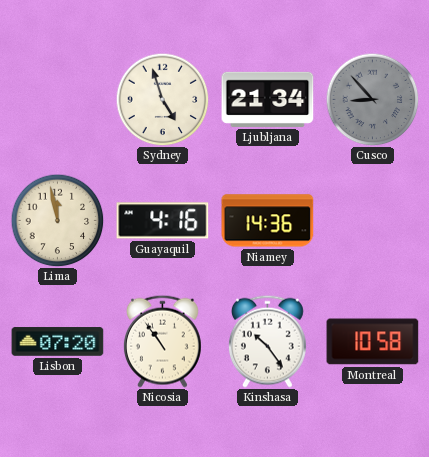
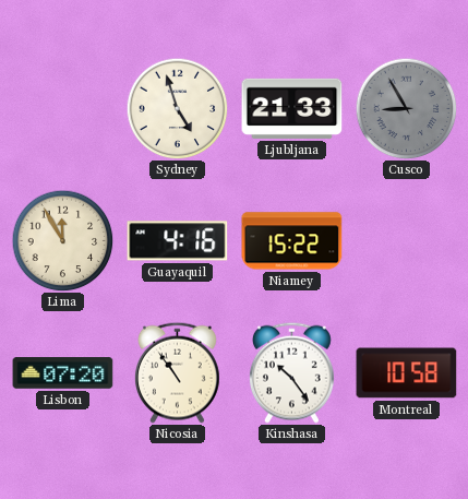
Ljubljana: 21:34 -> 21:33 (292, 108)
Cusco: 8:53 -> 8:55 (406, 108)
Lima: 11:58 -> 11:55 (62, 240)
Niamey: 14:36 -> 15:22 (292, 241)
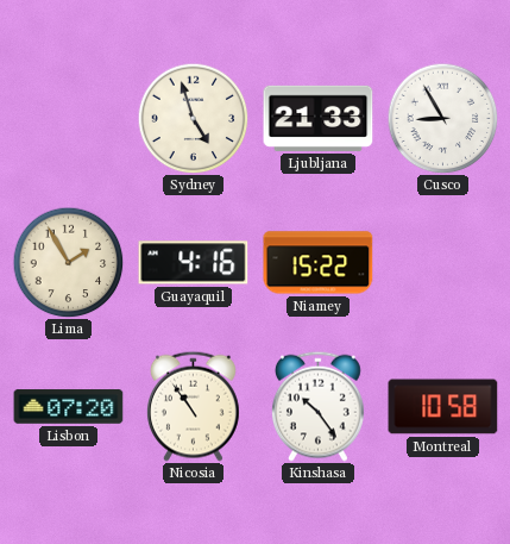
Cusco dial: grey -> white (442, 118)
Lima: 11:55 -> 1:55 (68, 262)
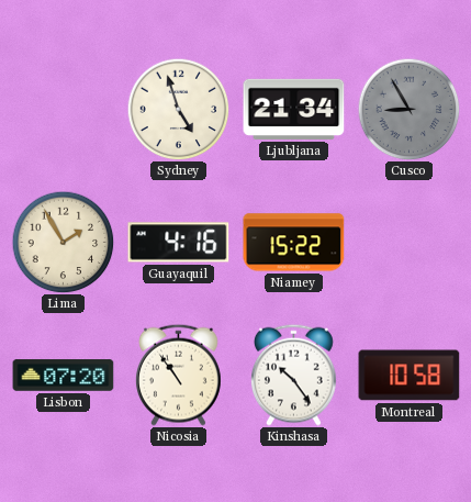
Ljubljana: 21:33 -> 21:34 (294, 109)
Cusco dial: white -> grey (408, 109)
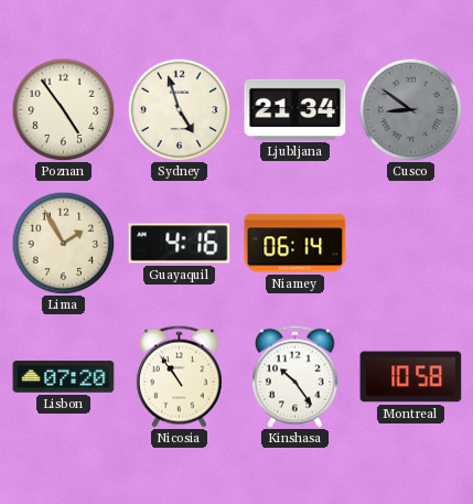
Poznan: none -> 4:54 (63, 109)
Cusco: 8:55 -> 8:51 (410, 109)
Niamey: 15:22 -> 06:14 (295, 244)
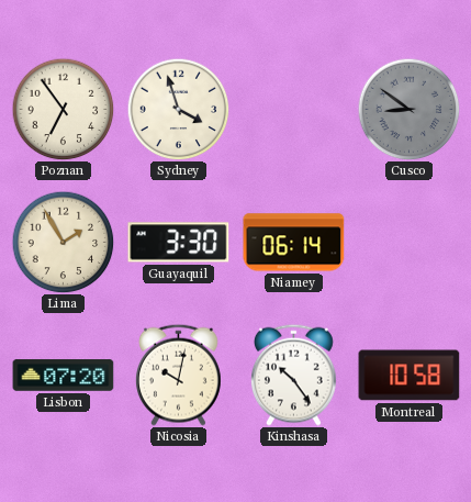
Poznan: 4:54 -> 6:54 (63, 109)
Sydney: 4:57 -> 3:57 (178, 109)
Ljubljana: 21:34 -> none (295, 109)
Guayaquil: 4:16 -> 3:30 (179, 243)
Nicosia: 10:54 -> 10:02 (178, 375)
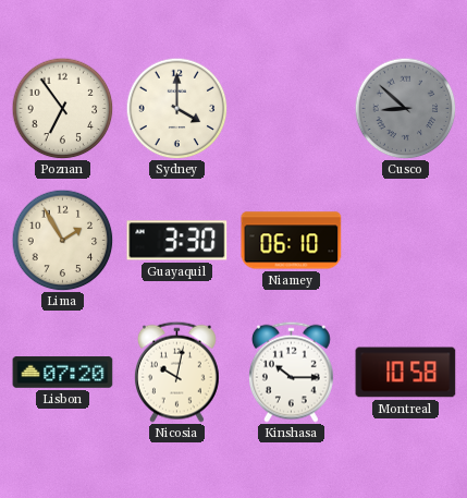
Sydney: 3:57 -> 4:00 (176, 108)
Cusco: 8:51 -> 8:52 (405, 108)
Niamey: 06:14 -> 06:10 (292, 241)
Kinshasa: 10:24 -> 10:15 (291, 372)
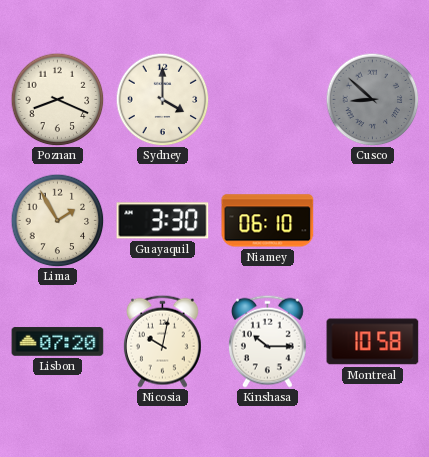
Poznan: 6:54 -> 8:19 (57, 99)
